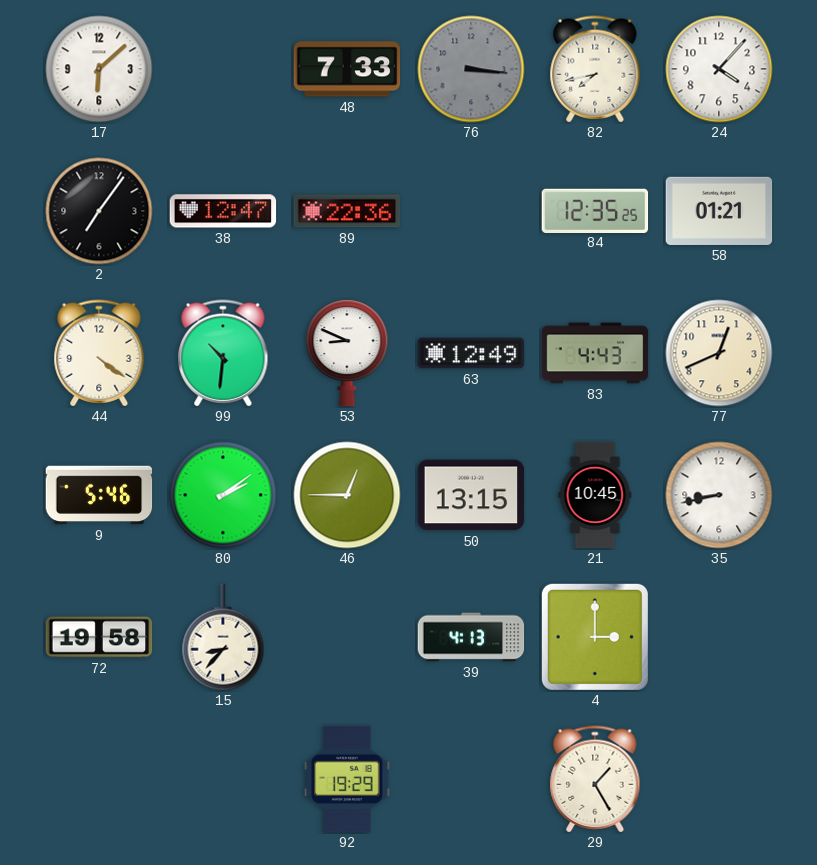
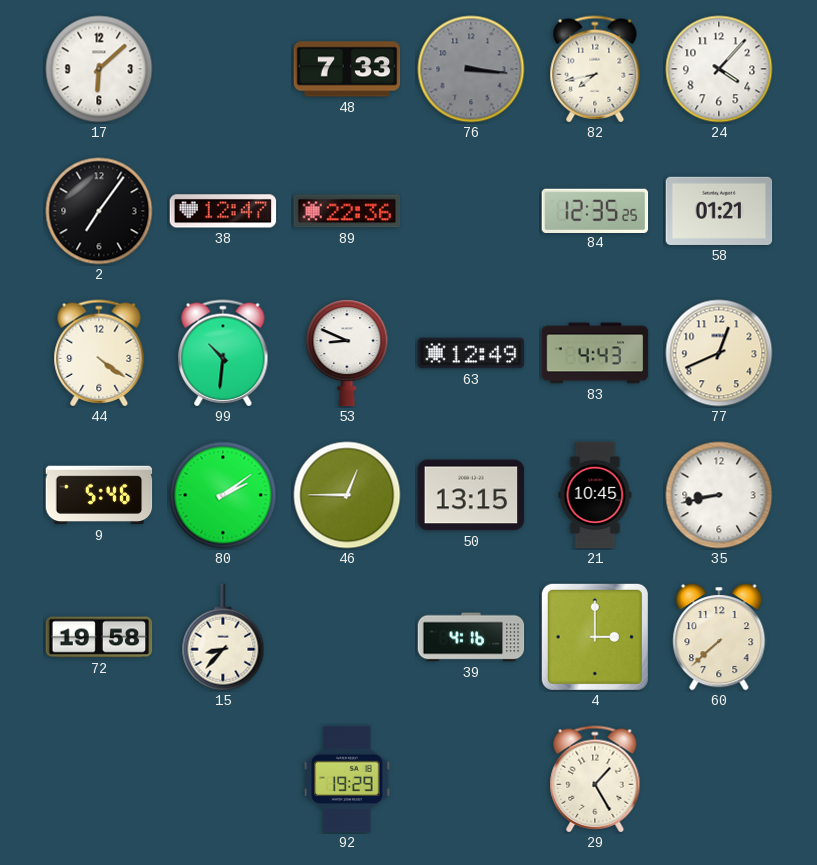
39: 4:13 -> 4:16 (471, 637)
60: none -> 7:38 (719, 637)
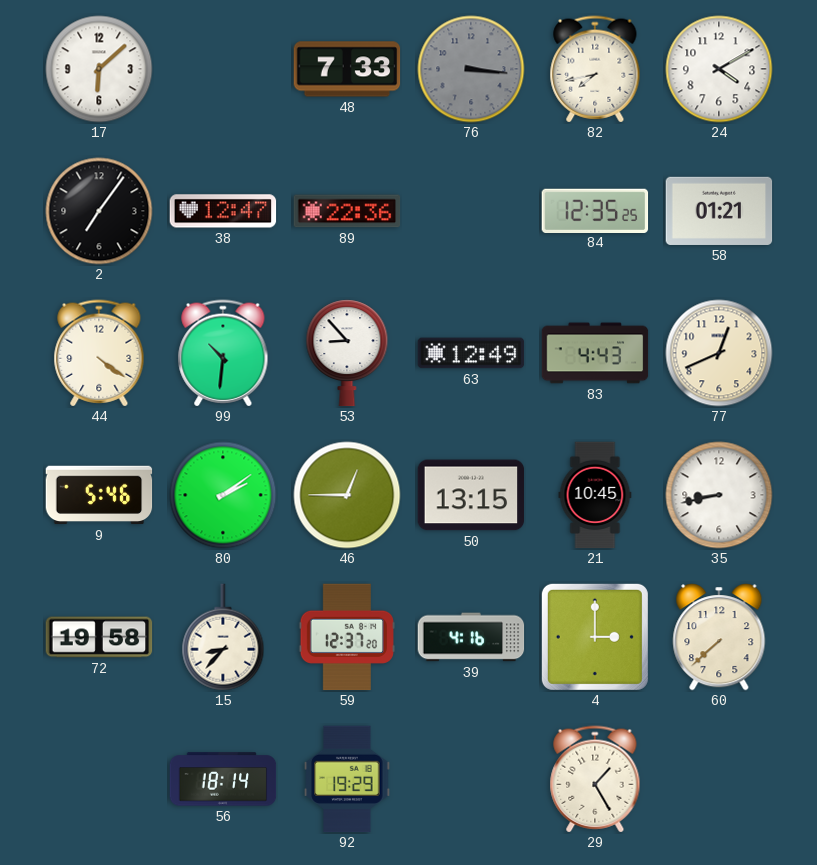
24: 4:07 -> 4:10 (719, 69)
53: 8:49 -> 8:53 (347, 353)
59: none -> 12:37 (346, 637)
56: none -> 18:14 (223, 779)
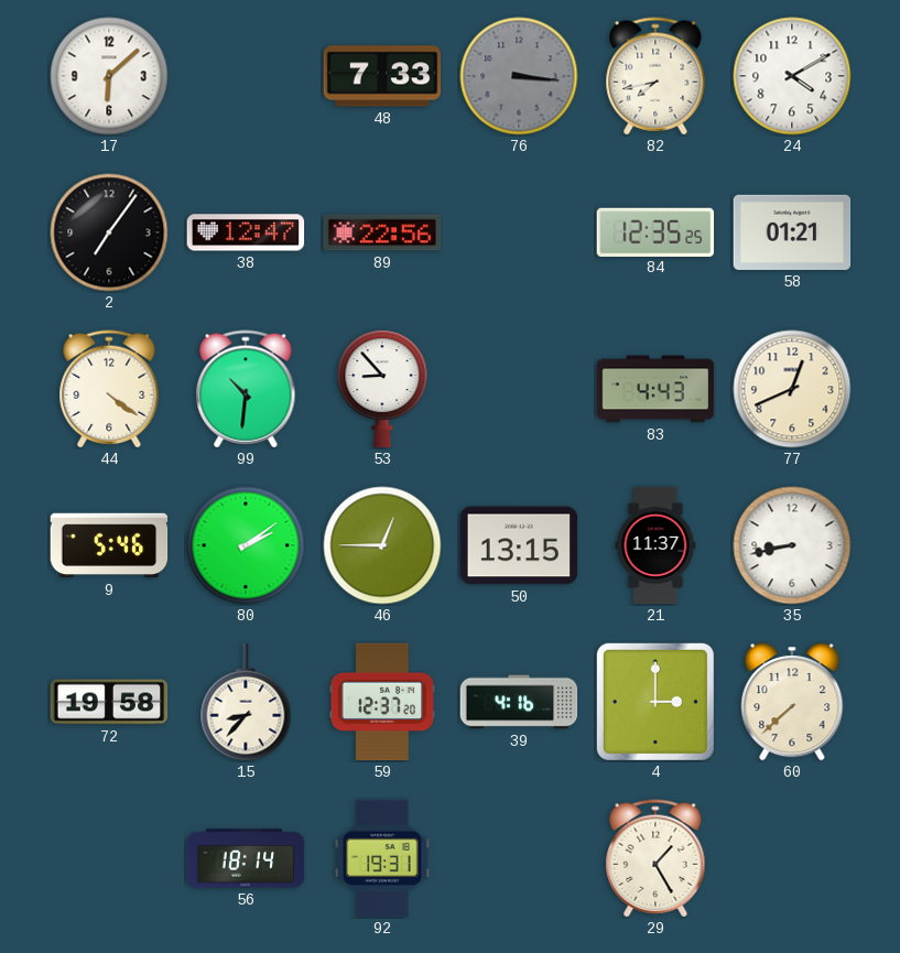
89: 22:36 -> 22:56 (382, 232)
63: 12:49 -> none (471, 353)
21: 10:45 -> 11:37 (655, 545)
92: 19:29 -> 19:31 (382, 858)
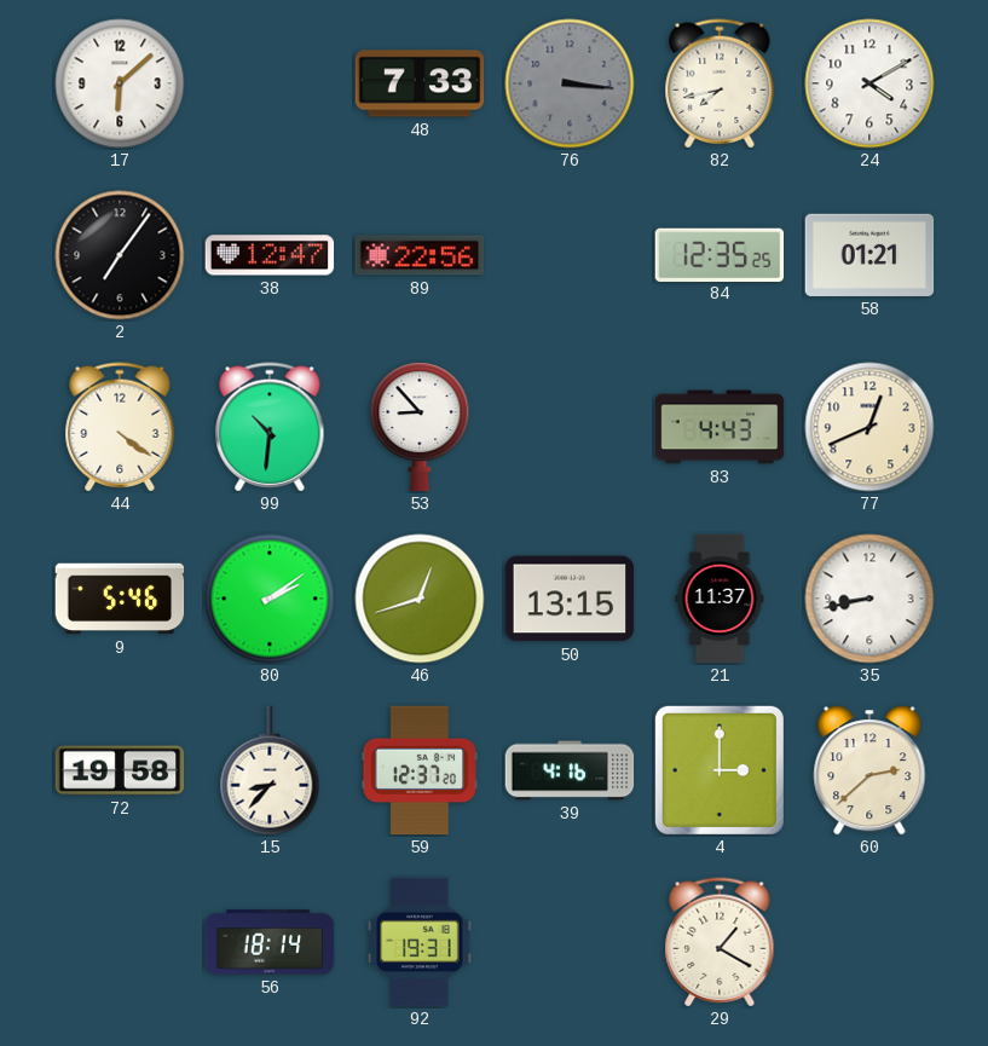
46: 12:45 -> 12:42 (420, 599)
60: 7:38 -> 2:38 (869, 770)
29: 1:25 -> 1:20 (720, 942)
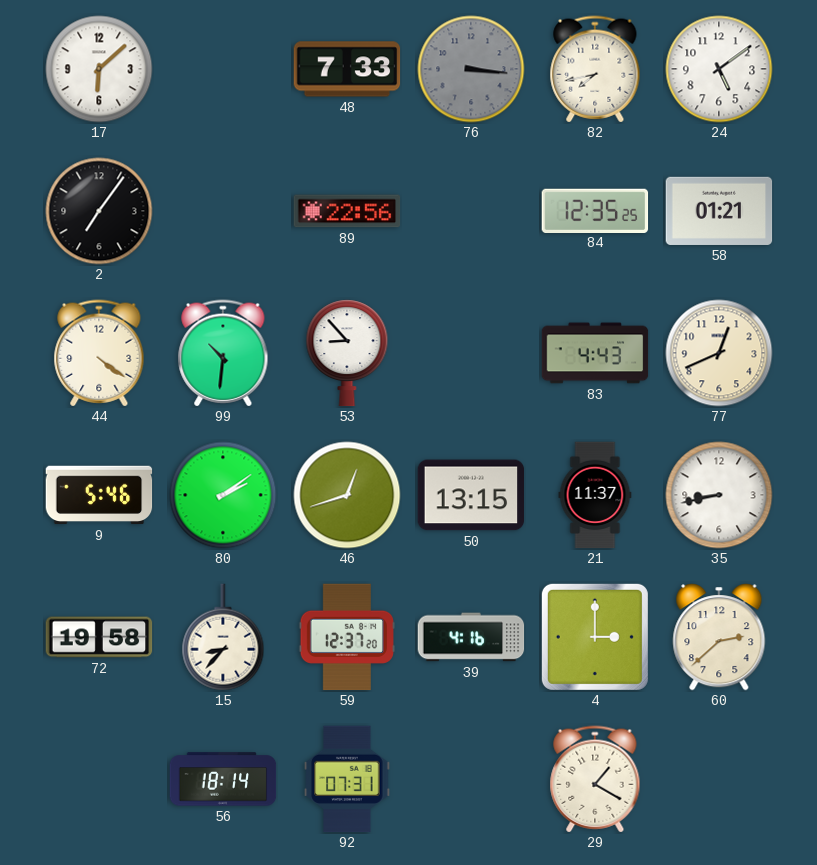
24: 4:10 -> 5:09 (719, 69)
38: 12:47 -> none (270, 255)
92: 19:31 -> 07:31 (347, 779)
